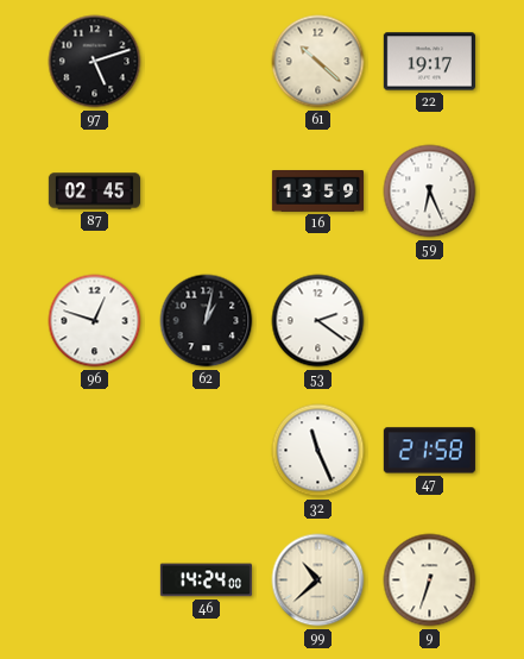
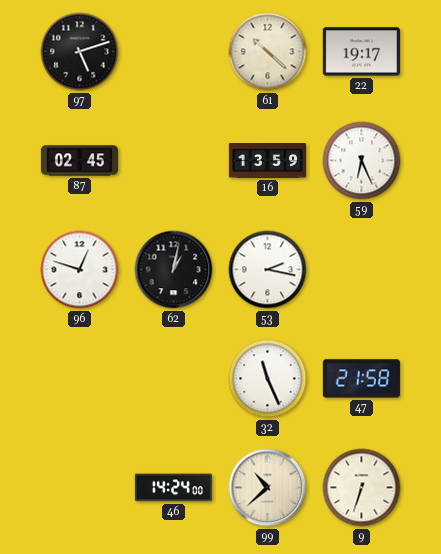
53: 2:21 -> 2:17 (268, 270)
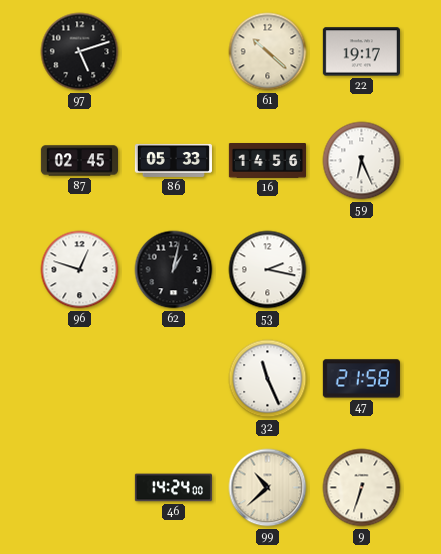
86: none -> 05:33 (173, 160)
16: 13:59 -> 14:56 (267, 161)
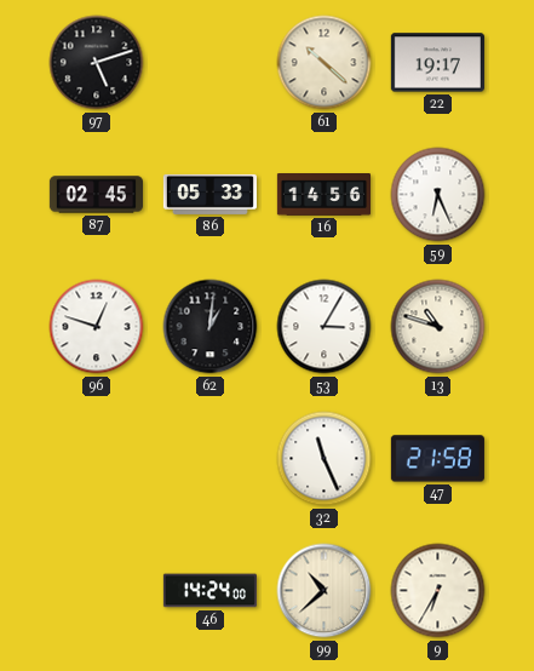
62: 1:02 -> 1:01 (211, 327)
53: 2:17 -> 3:05 (325, 327)
13: none -> 10:48 (438, 327)
9: 6:33 -> 6:35 (438, 591)
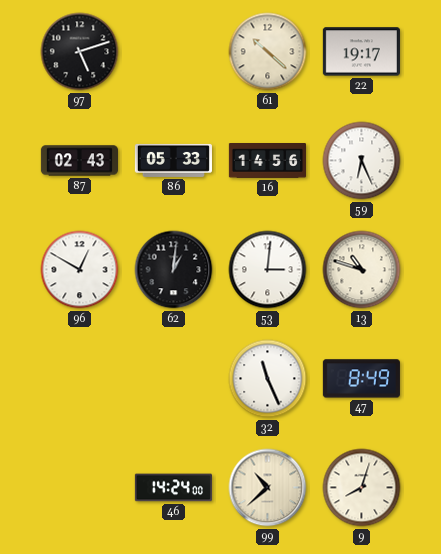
87: 02:45 -> 02:43 (79, 161)
96: 12:48 -> 12:50 (80, 270)
53: 3:05 -> 3:01 (268, 270)
47: 21:58 -> 8:49 (361, 379)
9: 6:35 -> 8:03 (362, 488)
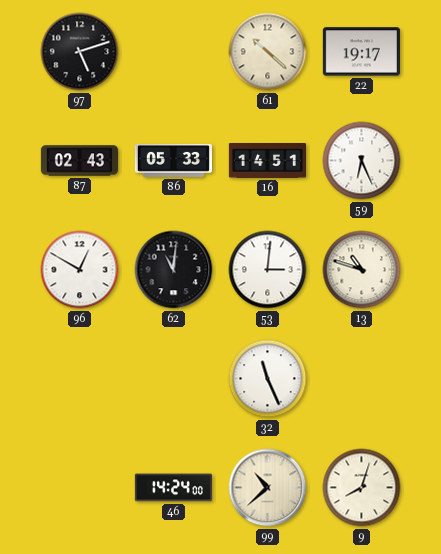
16: 14:56 -> 14:51 (267, 161)
62: 1:01 -> 11:01 (174, 270)
47: 8:49 -> none (361, 379)
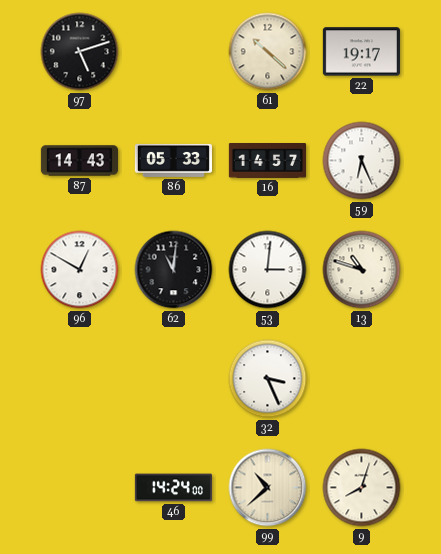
87: 02:43 -> 14:43 (79, 161)
16: 14:51 -> 14:57 (267, 161)
32: 11:26 -> 3:26 (268, 379)
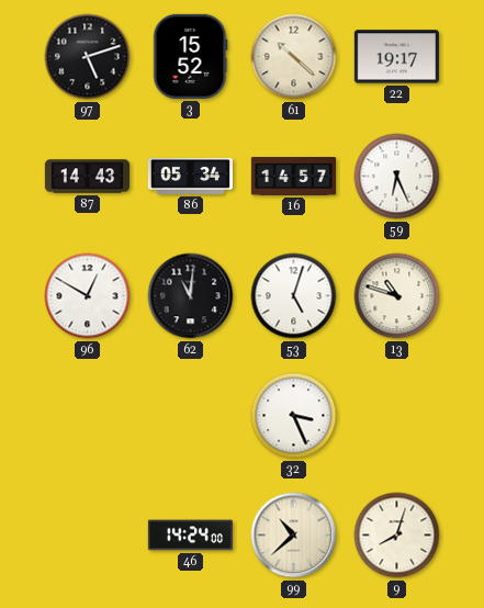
3: none -> 15:52 (191, 56)
86: 05:33 -> 05:34 (190, 176)
53: 3:01 -> 5:03 (294, 296)
